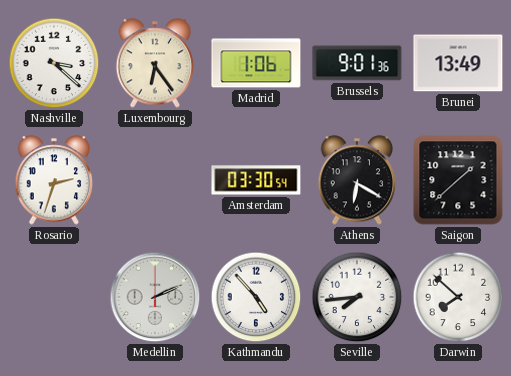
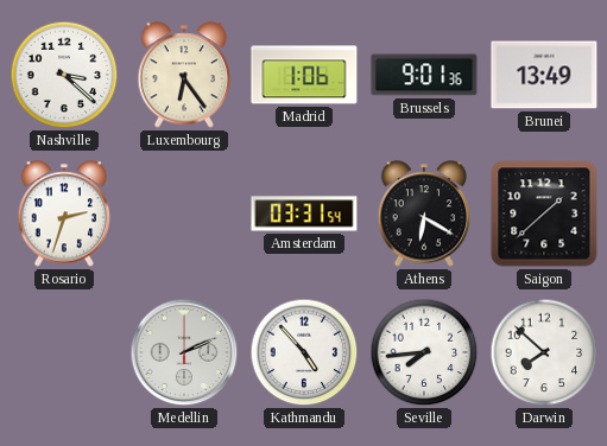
Amsterdam: 03:30 -> 03:31 (304, 214)
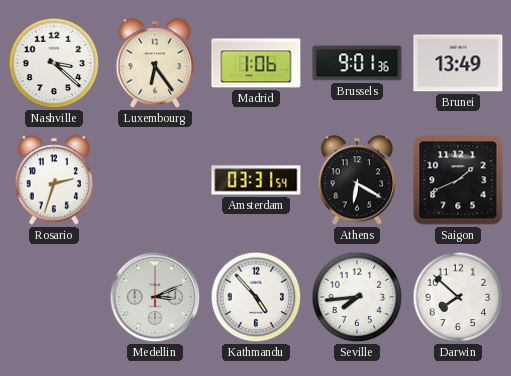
Saigon: 1:38 -> 1:41 (458, 180)
Medellin: 2:11 -> 3:11 (155, 297)
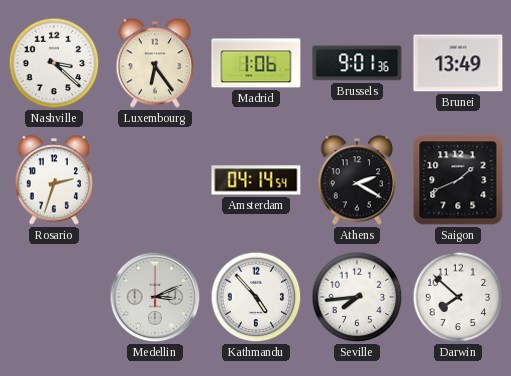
Amsterdam: 03:31 -> 04:14 (256, 180)
Athens: 6:20 -> 2:20 (357, 180)
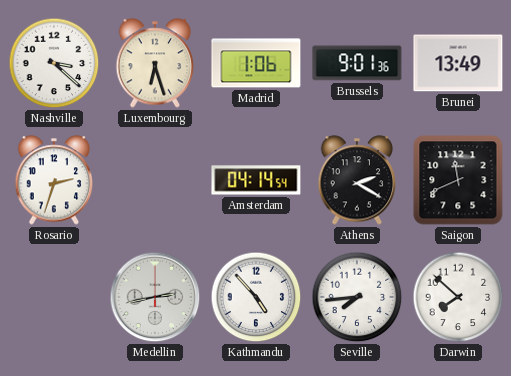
Luxembourg: 6:24 -> 6:27 (155, 63)
Saigon: 1:41 -> 11:41 (458, 180)
Medellin: 3:11 -> 2:43 (155, 297)
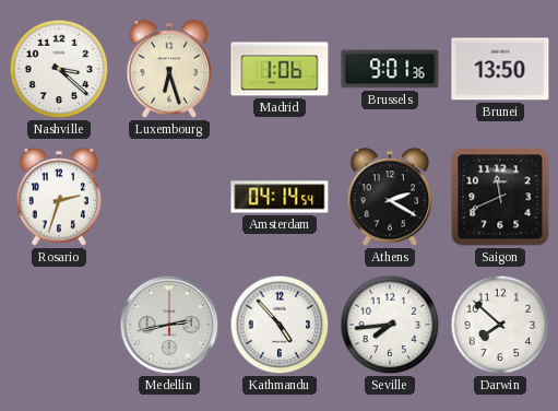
Brunei: 13:49 -> 13:50 (500, 69)
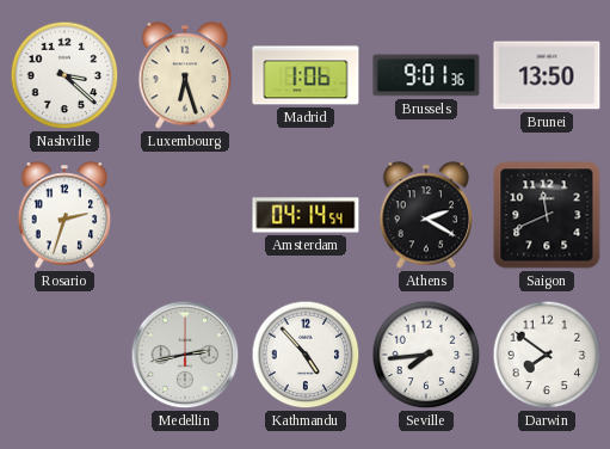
Darwin: 7:52 -> 7:51 (547, 355)
